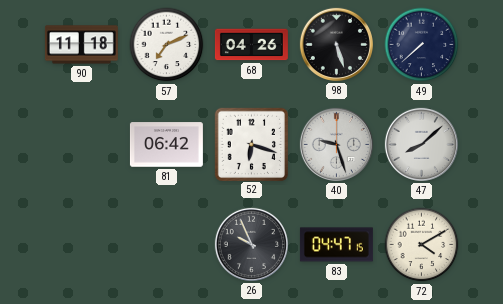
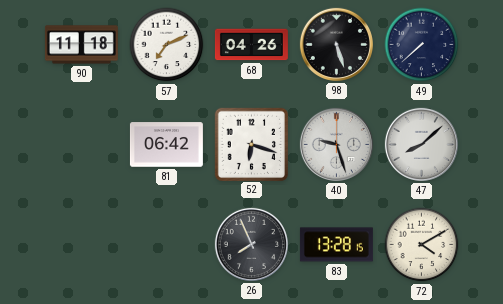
26: 9:56 -> 7:56 (251, 244)
83: 04:47 -> 13:28 (336, 245)
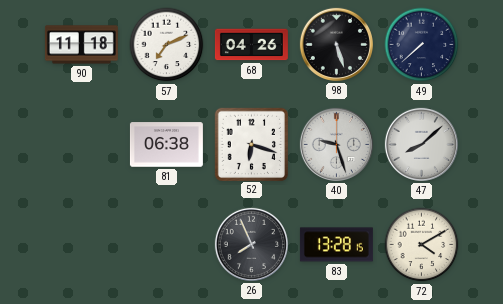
81: 06:42 -> 06:38 (166, 145)
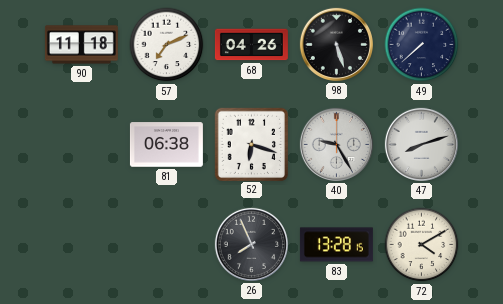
40: 9:27 -> 9:25 (336, 144)
47: 8:08 -> 8:12 (421, 144)
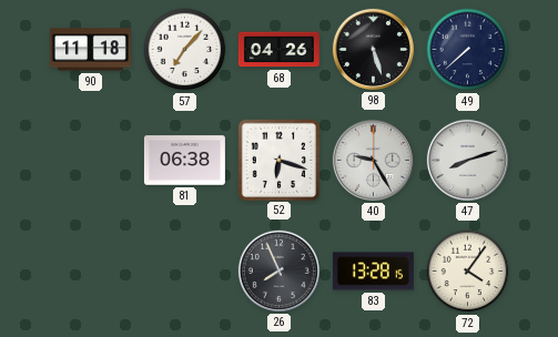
57: 7:11 -> 7:07 (185, 50)
72: 4:10 -> 4:06 (468, 272)
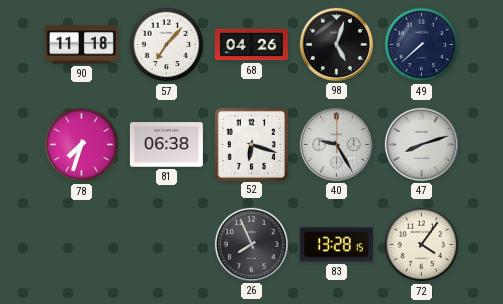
98: 5:27 -> 5:03 (336, 44)
78: none -> 7:33 (82, 145)
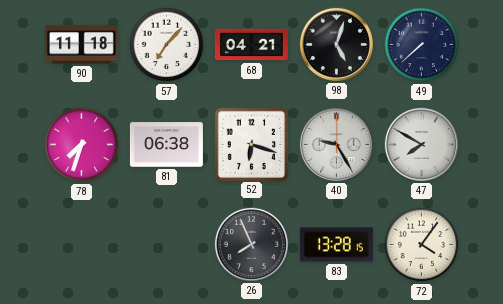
68: 04:26 -> 04:21 (251, 45)
47: 8:12 -> 7:50 (421, 144)
